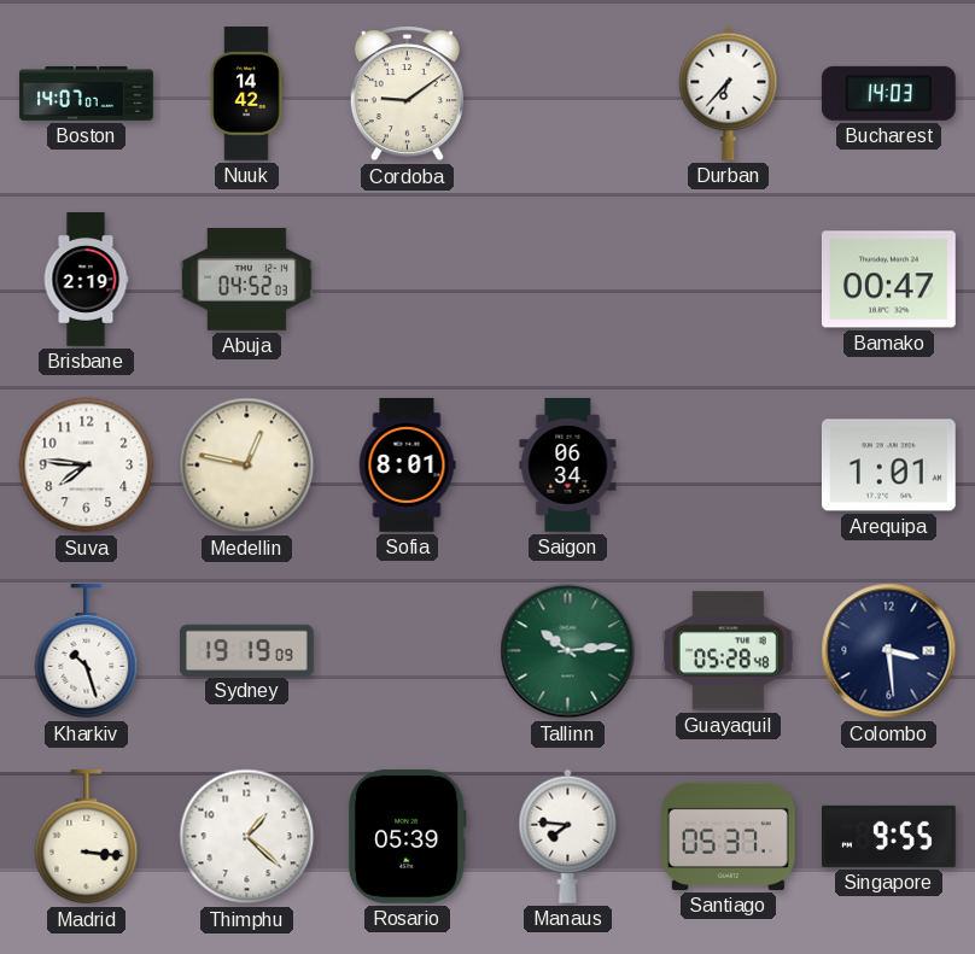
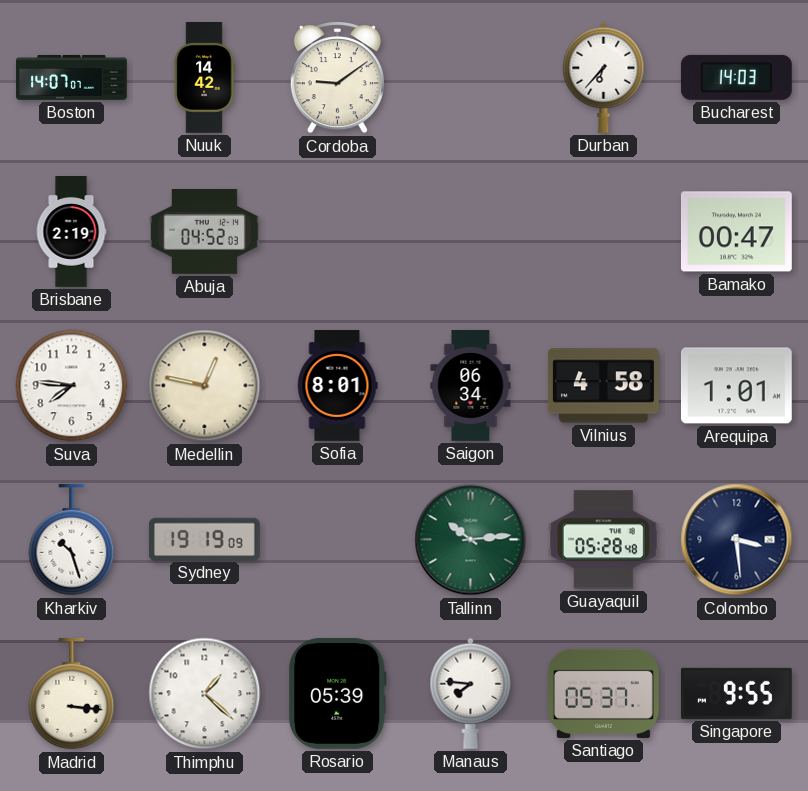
Vilnius: none -> 4:58 (603, 386)
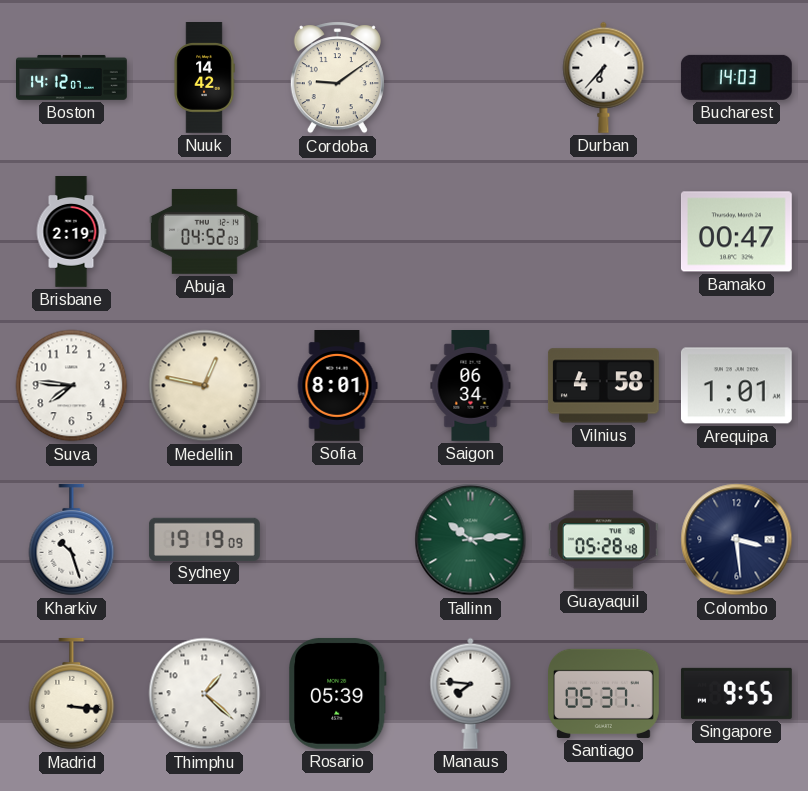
Boston: 14:07 -> 14:12 (72, 77)
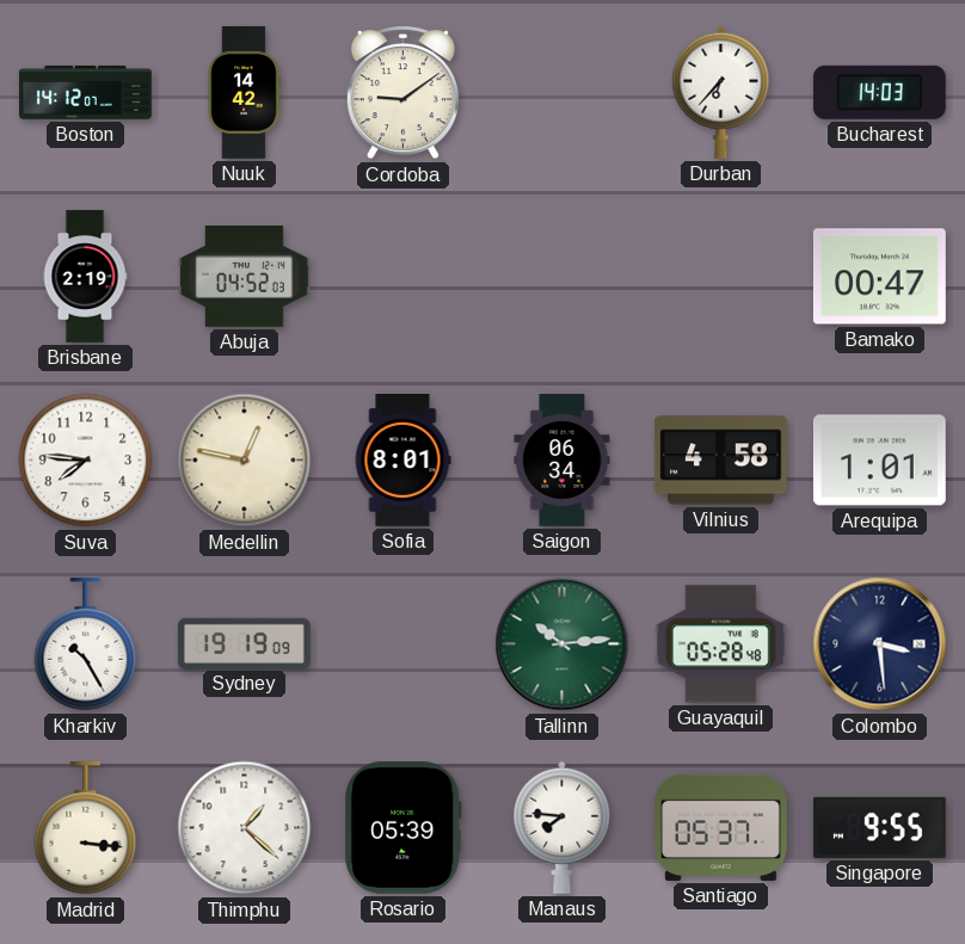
Kharkiv: 10:27 -> 10:25 (86, 644)
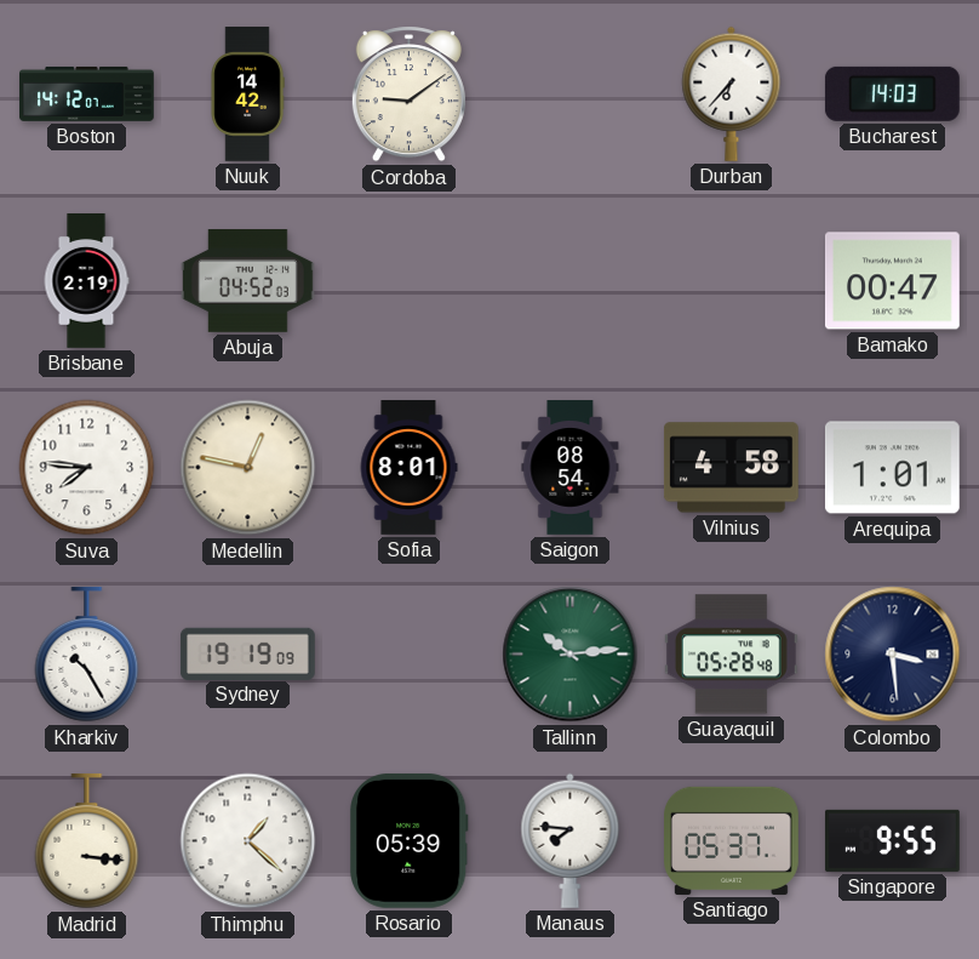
Saigon: 06:34 -> 08:54 (571, 468)
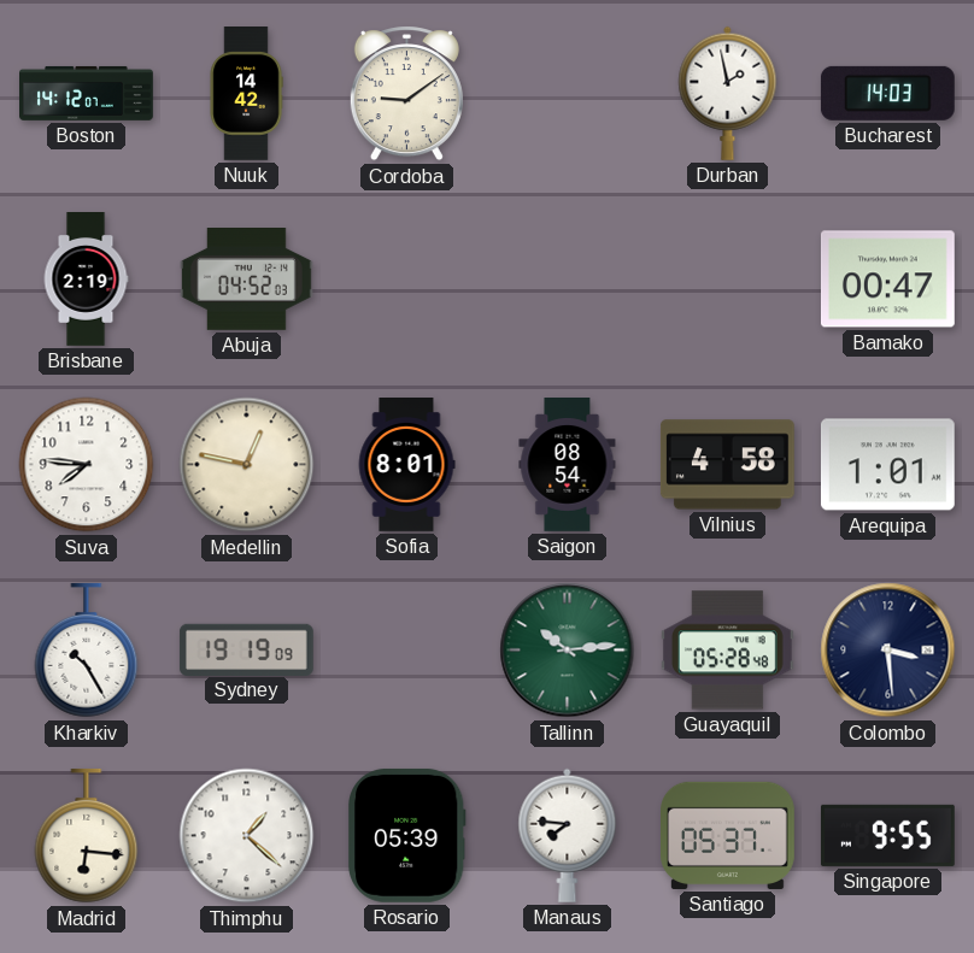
Durban: 6:37 -> 1:58 (728, 93)
Madrid: 3:16 -> 6:16 (87, 836)
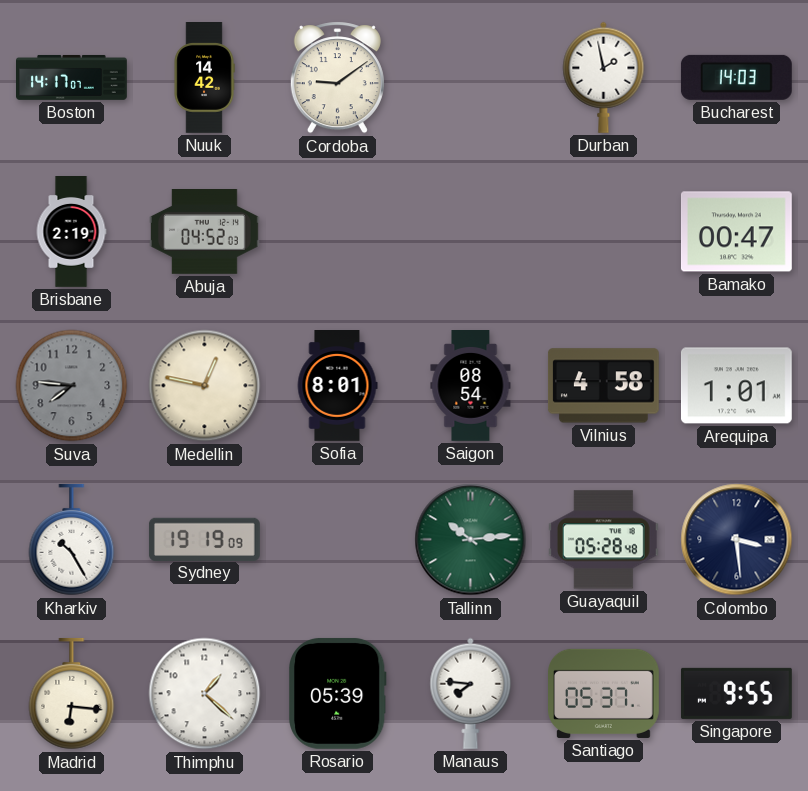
Boston: 14:12 -> 14:17 (72, 77)
Suva dial: white -> grey (72, 386)
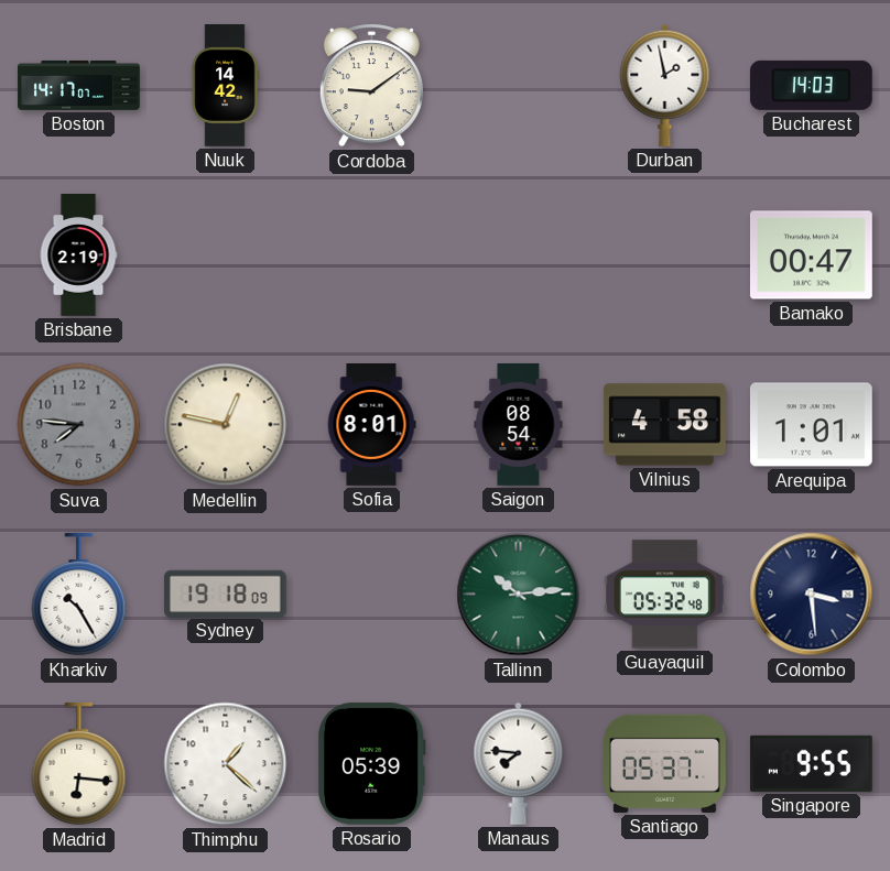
Abuja: 04:52 -> none (204, 232)
Sydney: 19:19 -> 19:18 (225, 594)
Guayaquil: 05:28 -> 05:32 (664, 595)
